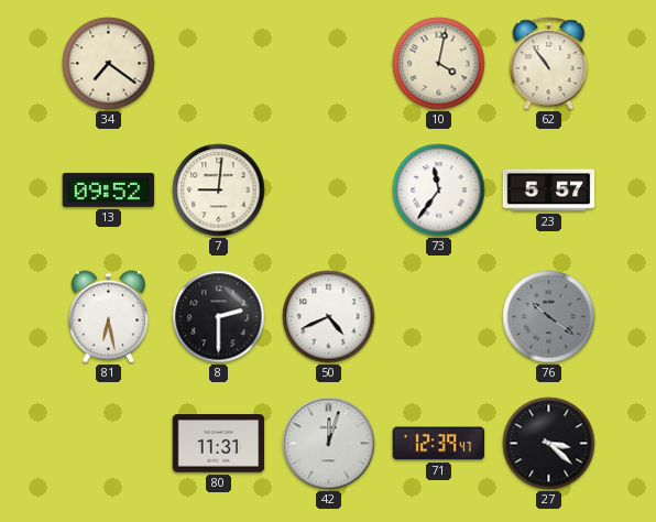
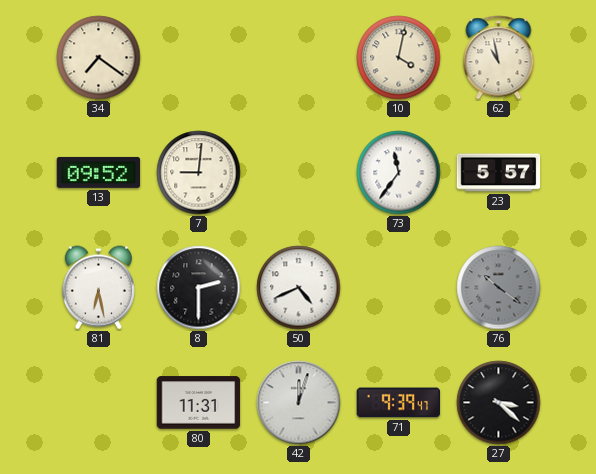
62: 10:54 -> 10:58 (499, 58)
71: 12:39 -> 9:39 (399, 403)
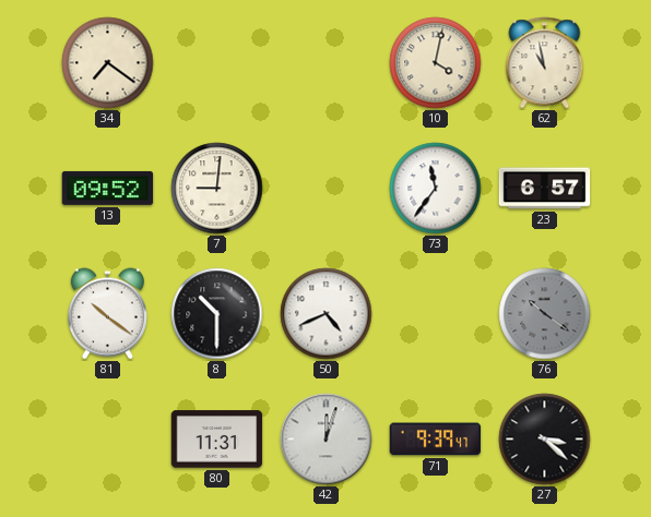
23: 5:57 -> 6:57 (545, 189)
81: 6:28 -> 10:21 (107, 314)
8: 2:30 -> 10:30 (217, 314)
